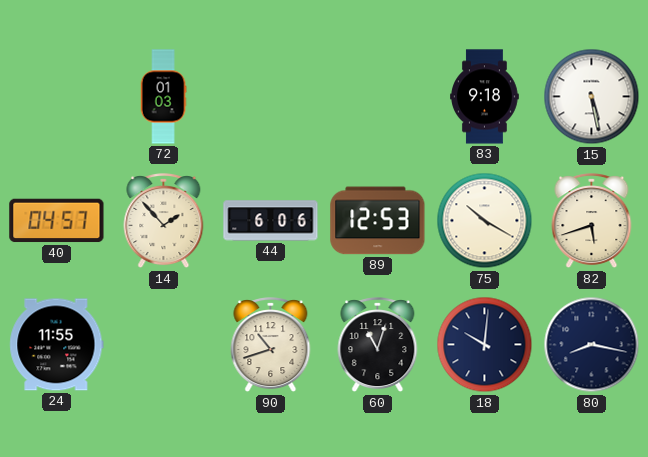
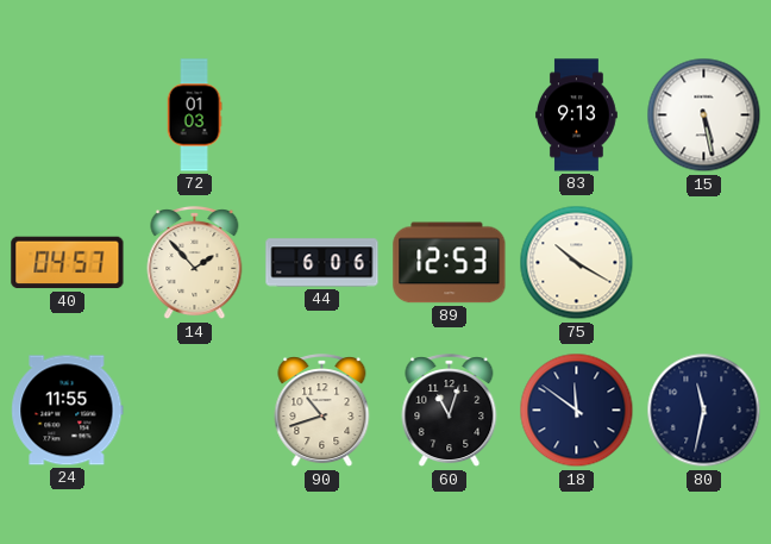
83: 9:18 -> 9:13 (577, 115)
82: 5:42 -> none (592, 221)
18: 10:01 -> 11:51 (577, 411)
80: 8:17 -> 11:32 (704, 411)
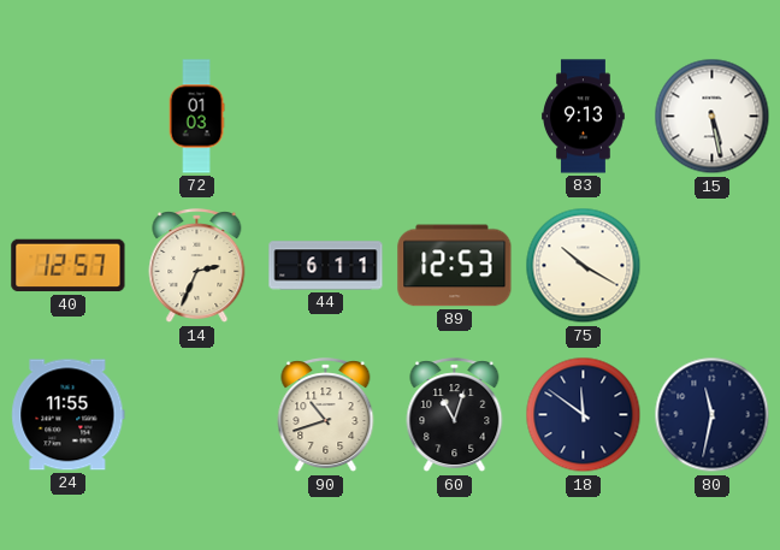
40: 04:57 -> 12:57 (69, 266)
14: 1:53 -> 2:34 (197, 266)
44: 6:06 -> 6:11 (326, 266)
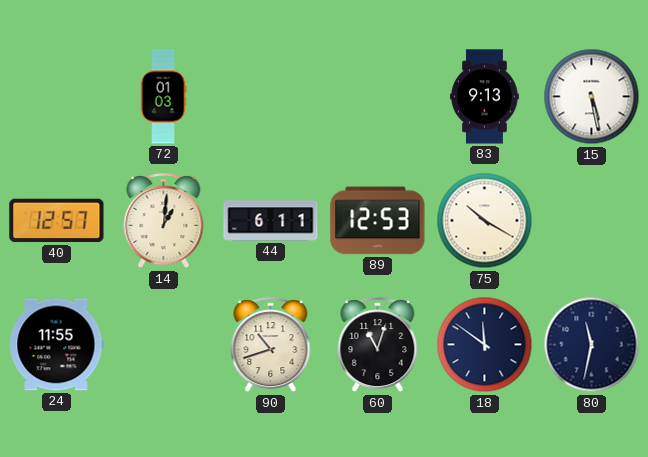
14: 2:34 -> 1:01 (164, 221)
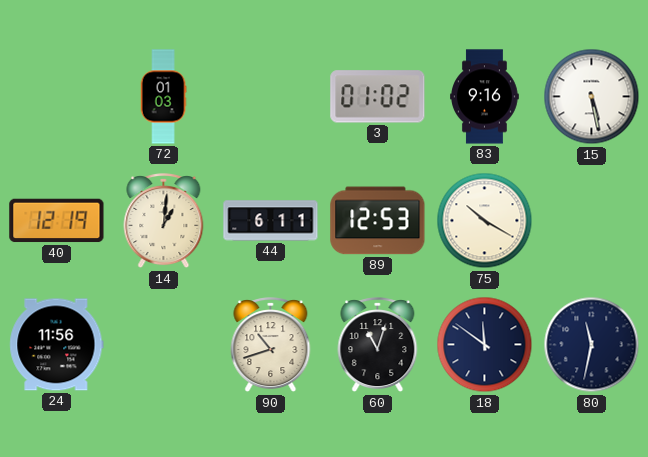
3: none -> 01:02 (378, 97)
83: 9:13 -> 9:16 (485, 97)
40: 12:57 -> 12:19 (57, 221)
24: 11:55 -> 11:56 (57, 345)
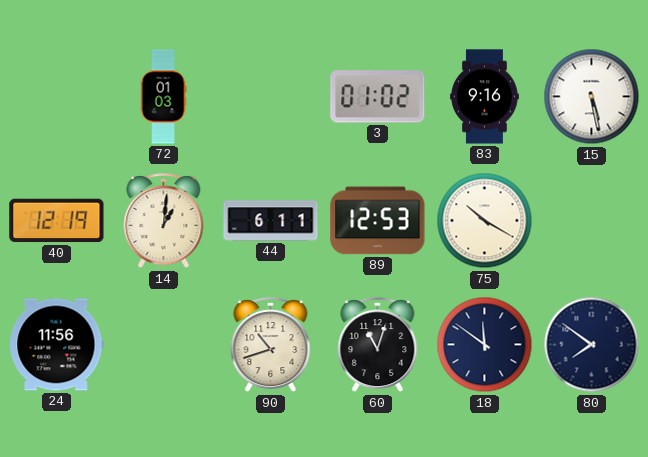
80: 11:32 -> 7:51 (592, 345)
